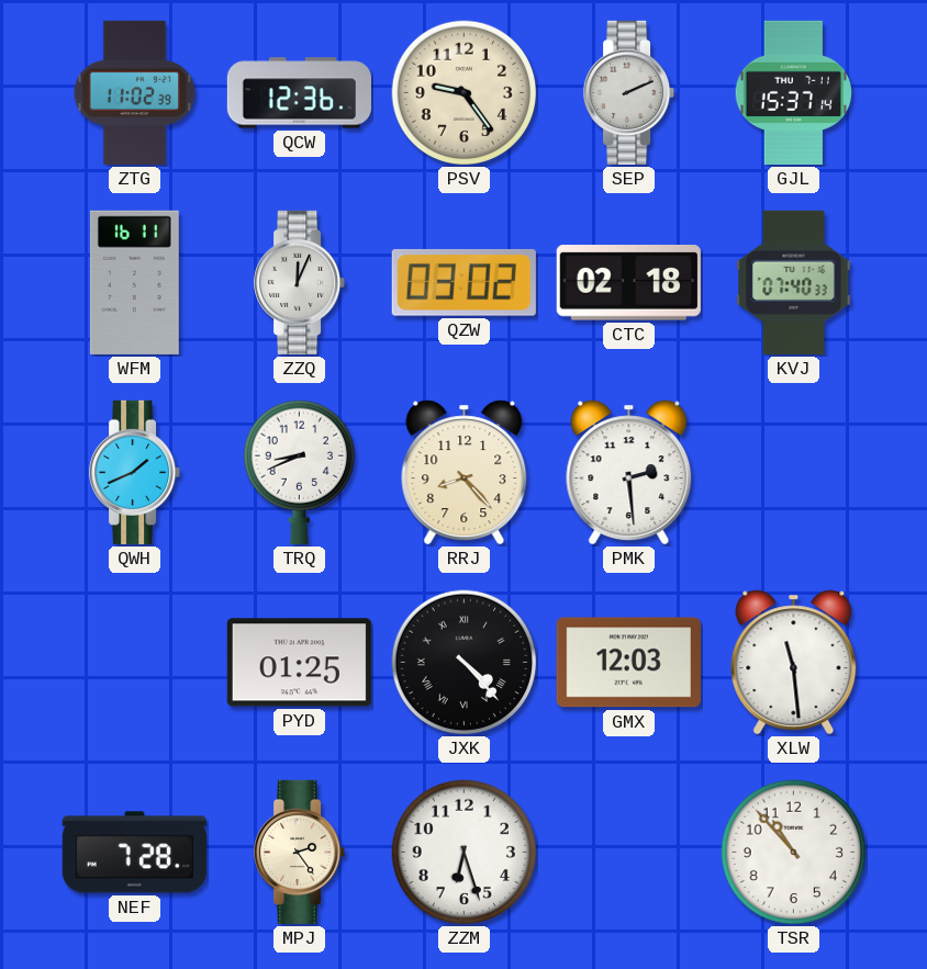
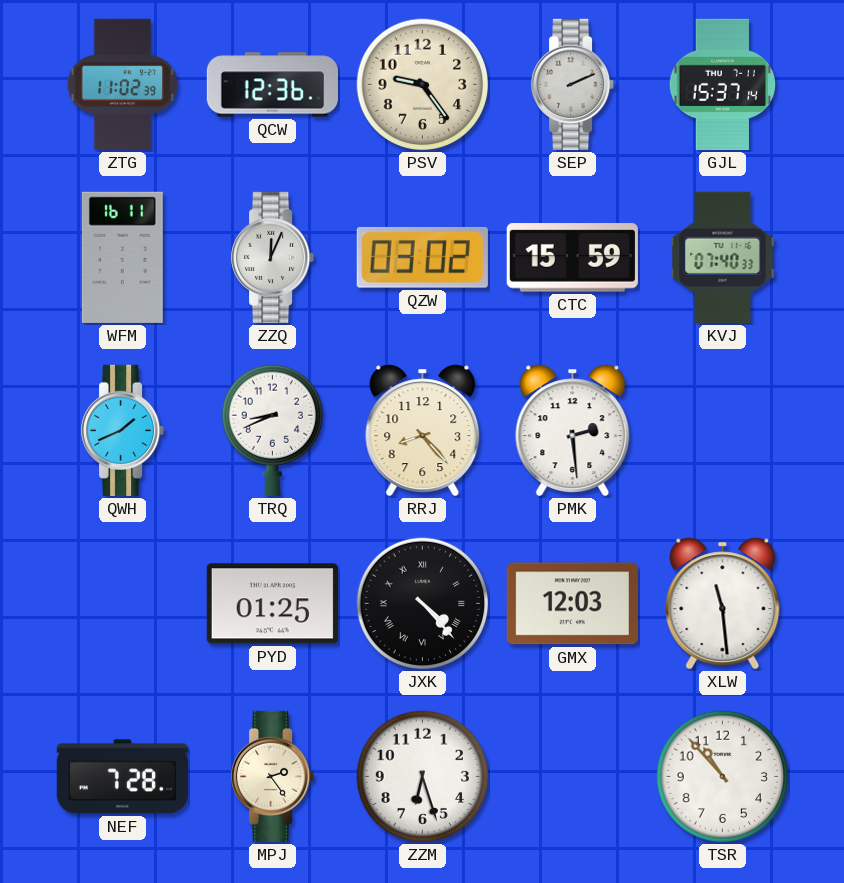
CTC: 02:18 -> 15:59 (572, 258)
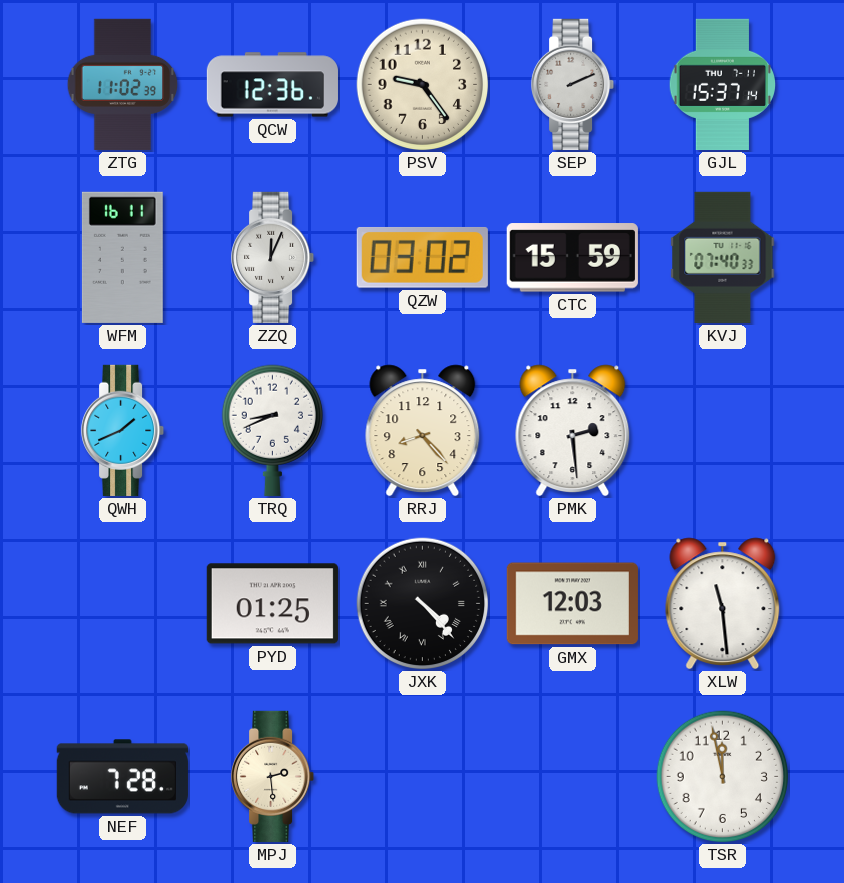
MPJ: 2:24 -> 2:29 (273, 776)
ZZM: 6:27 -> none (423, 777)
TSR: 10:53 -> 11:58 (723, 777)
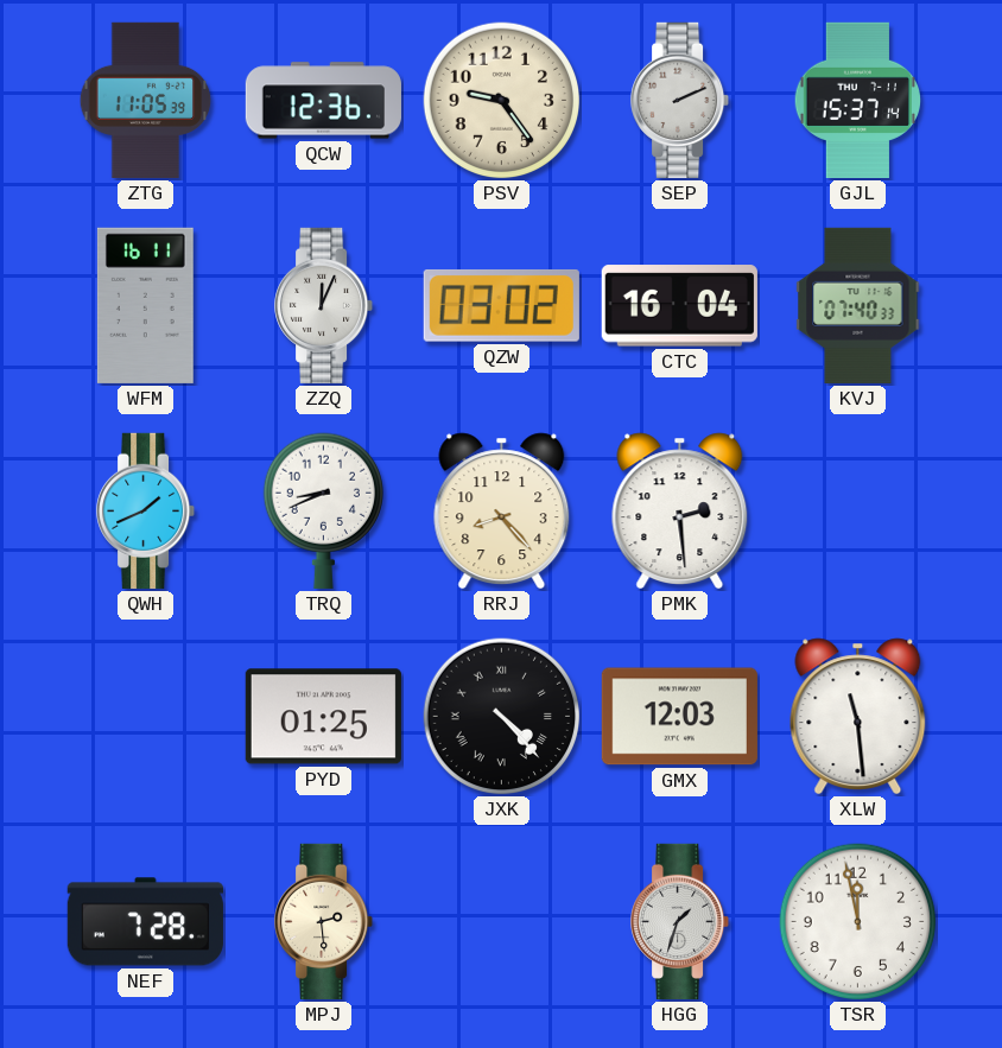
ZTG: 11:02 -> 11:05 (146, 100)
CTC: 15:59 -> 16:04 (679, 306)
HGG: none -> 1:33 (680, 921)
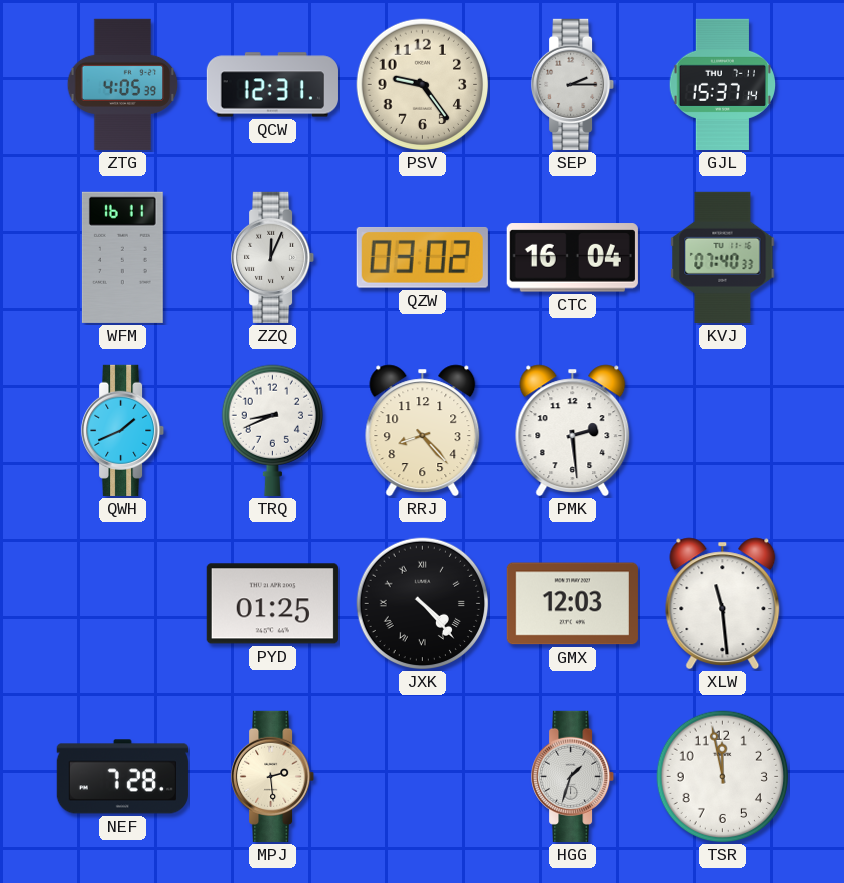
ZTG: 11:05 -> 4:05 (123, 84)
QCW: 12:36 -> 12:31 (272, 85)
SEP: 2:11 -> 2:15 (573, 84)
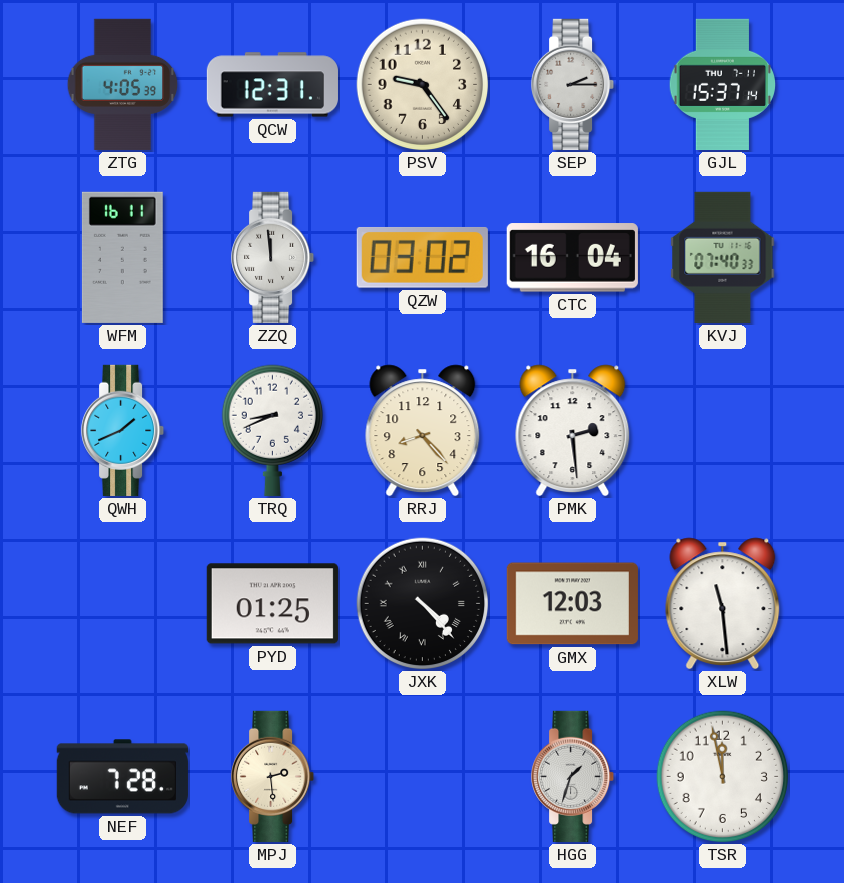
ZZQ: 12:04 -> 11:59 (273, 257)
